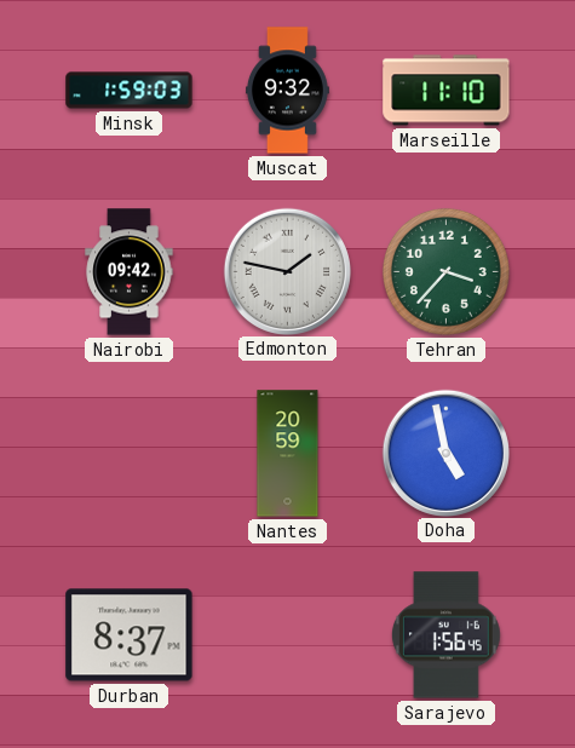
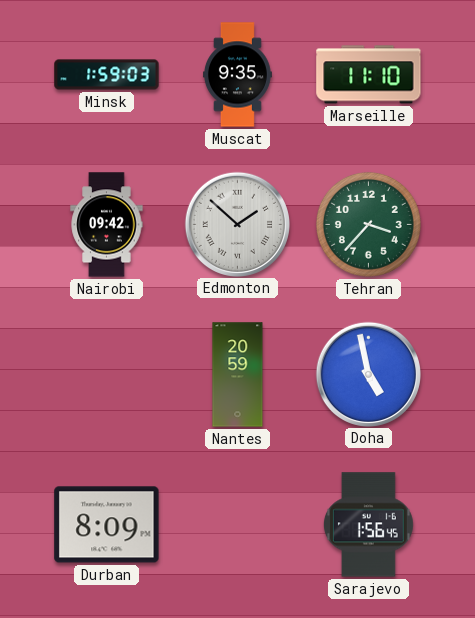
Muscat: 9:32 -> 9:35 (237, 75)
Edmonton: 1:47 -> 1:52 (237, 224)
Durban: 8:37 -> 8:09 (107, 525)
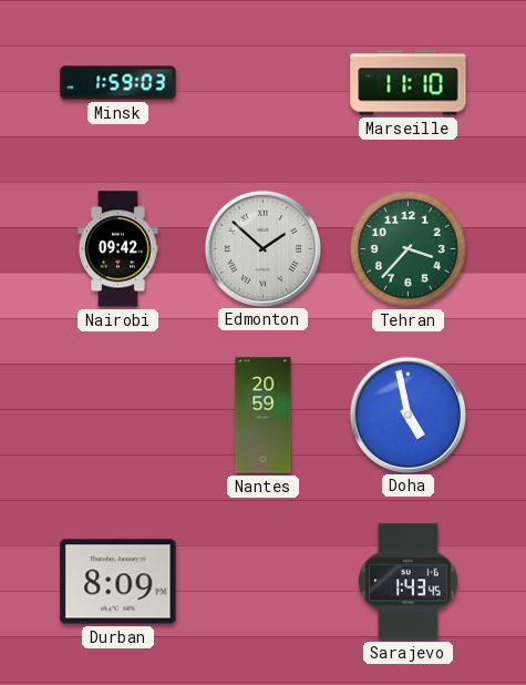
Muscat: 9:35 -> none (237, 75)
Sarajevo: 1:56 -> 1:43 (408, 582)
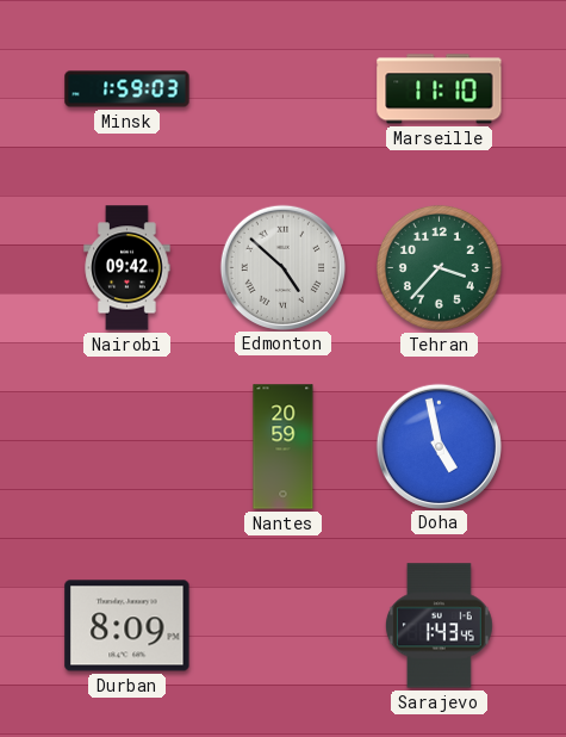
Edmonton: 1:52 -> 4:52 (282, 267)
